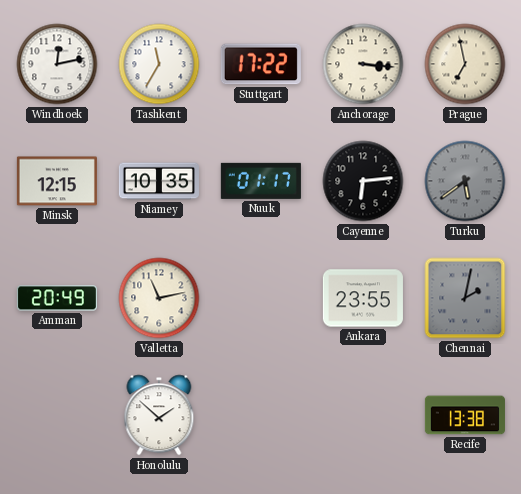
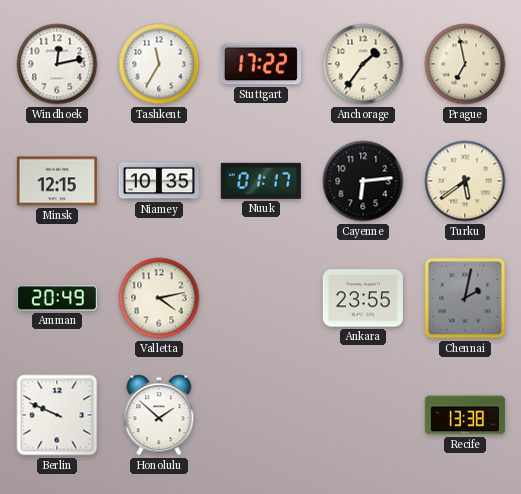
Anchorage: 3:16 -> 1:36 (363, 64)
Turku dial: grey -> cream (465, 181)
Valletta: 11:13 -> 4:13 (159, 298)
Berlin: none -> 9:49 (57, 415)
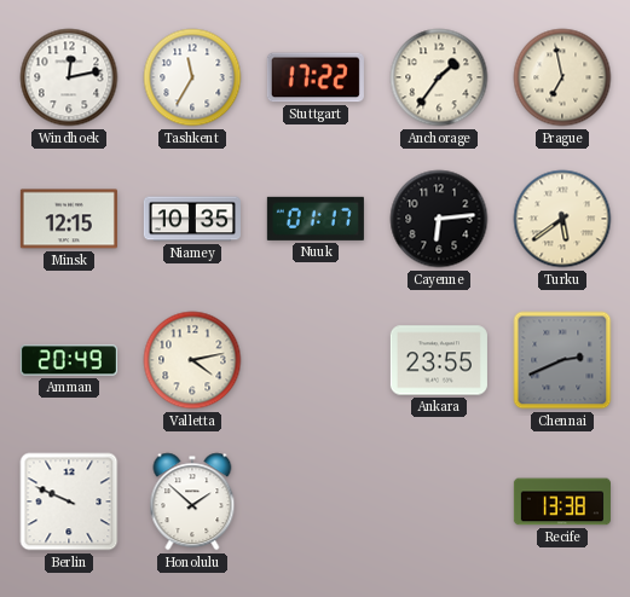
Chennai: 2:02 -> 2:41 (562, 360)
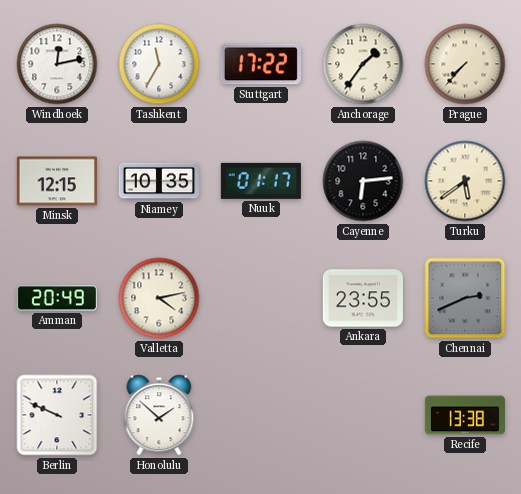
Prague: 6:58 -> 7:37 (465, 64)
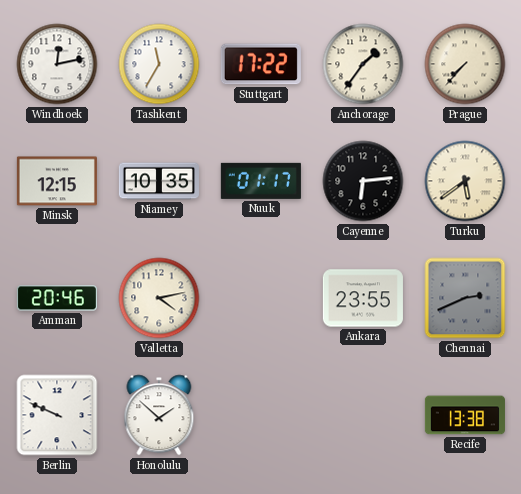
Amman: 20:49 -> 20:46 (57, 298)
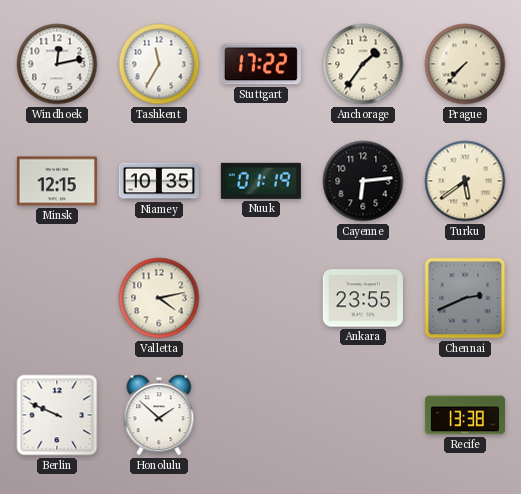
Nuuk: 01:17 -> 01:19 (261, 181)
Amman: 20:46 -> none (57, 298)
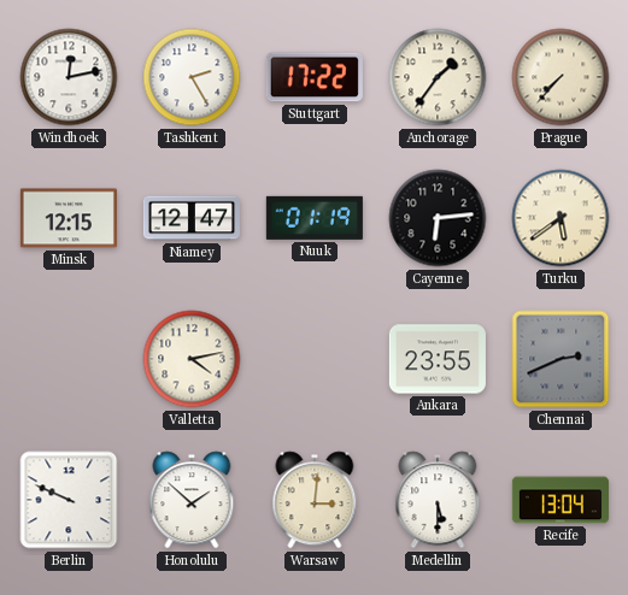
Tashkent: 11:35 -> 2:25 (192, 77)
Niamey: 10:35 -> 12:47 (192, 218)
Warsaw: none -> 3:01 (315, 500)
Medellin: none -> 5:30 (438, 500)
Recife: 13:38 -> 13:04 (560, 500)
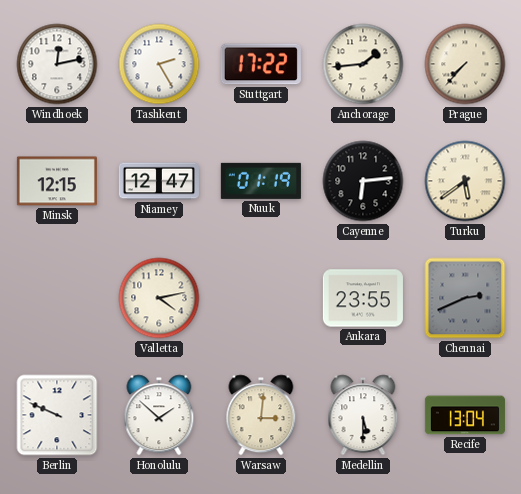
Anchorage: 1:36 -> 1:44 (363, 64)
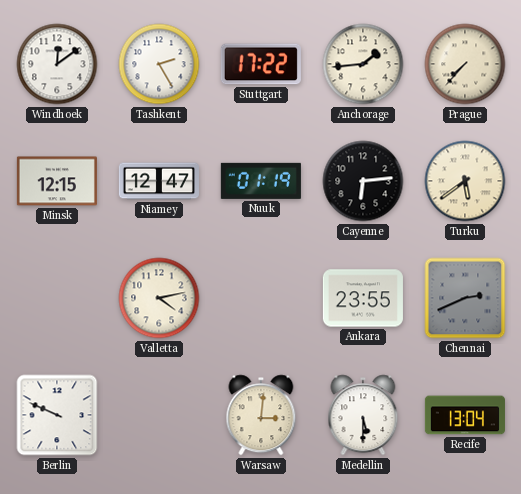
Windhoek: 12:13 -> 12:09 (57, 64)
Honolulu: 1:52 -> none (159, 415)
